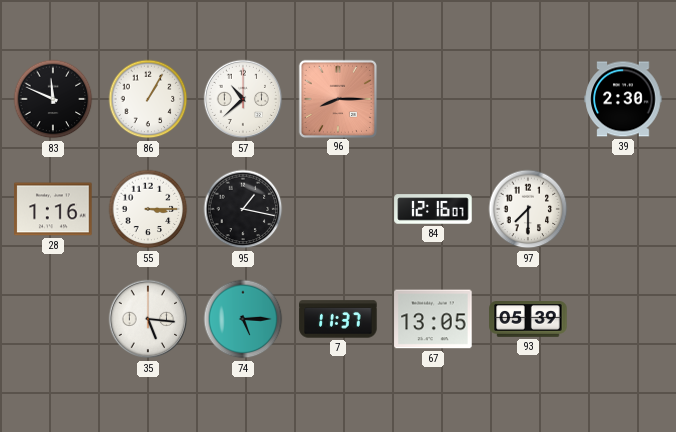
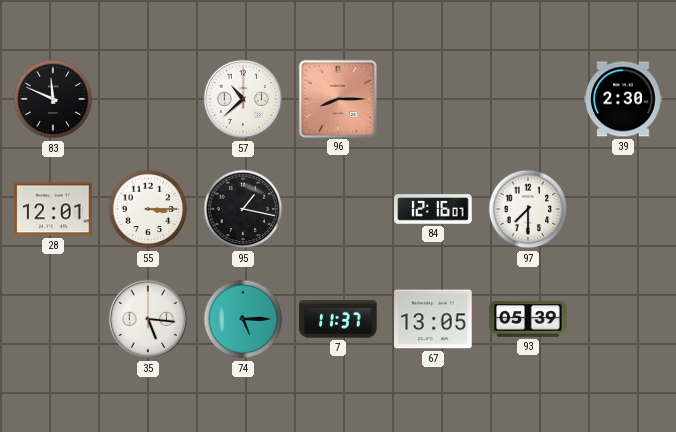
86: 1:05 -> none (148, 99)
28: 1:16 -> 12:01 (53, 209)
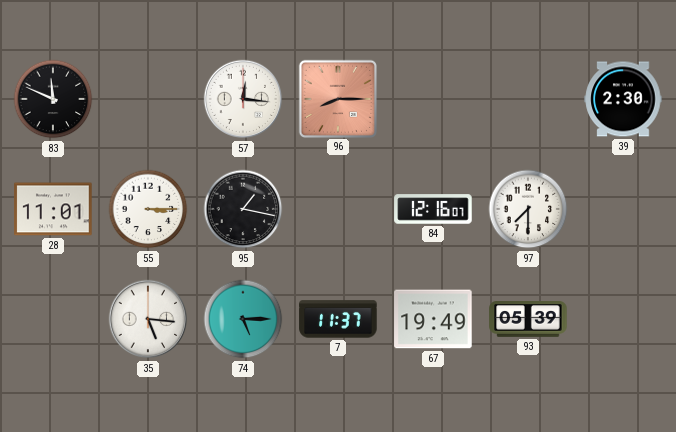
57: 10:38 -> 12:16 (243, 99)
28: 12:01 -> 11:01 (53, 209)
67: 13:05 -> 19:49 (433, 319)
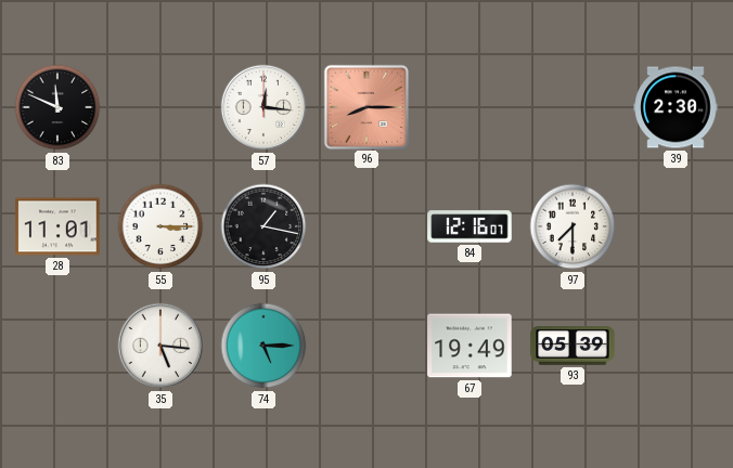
7: 11:37 -> none (338, 319)
